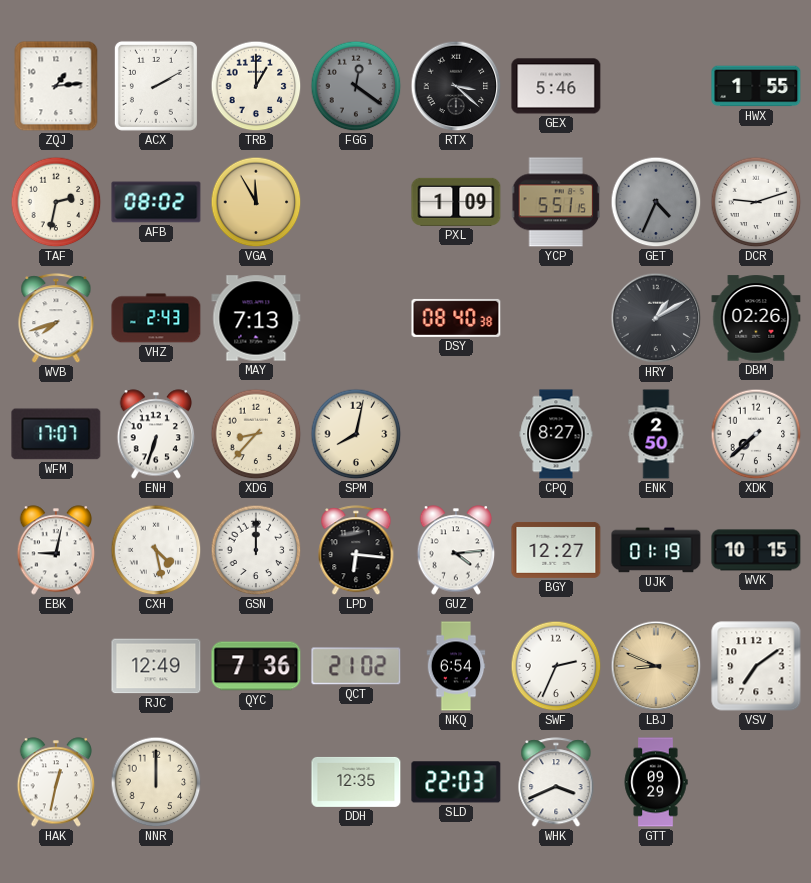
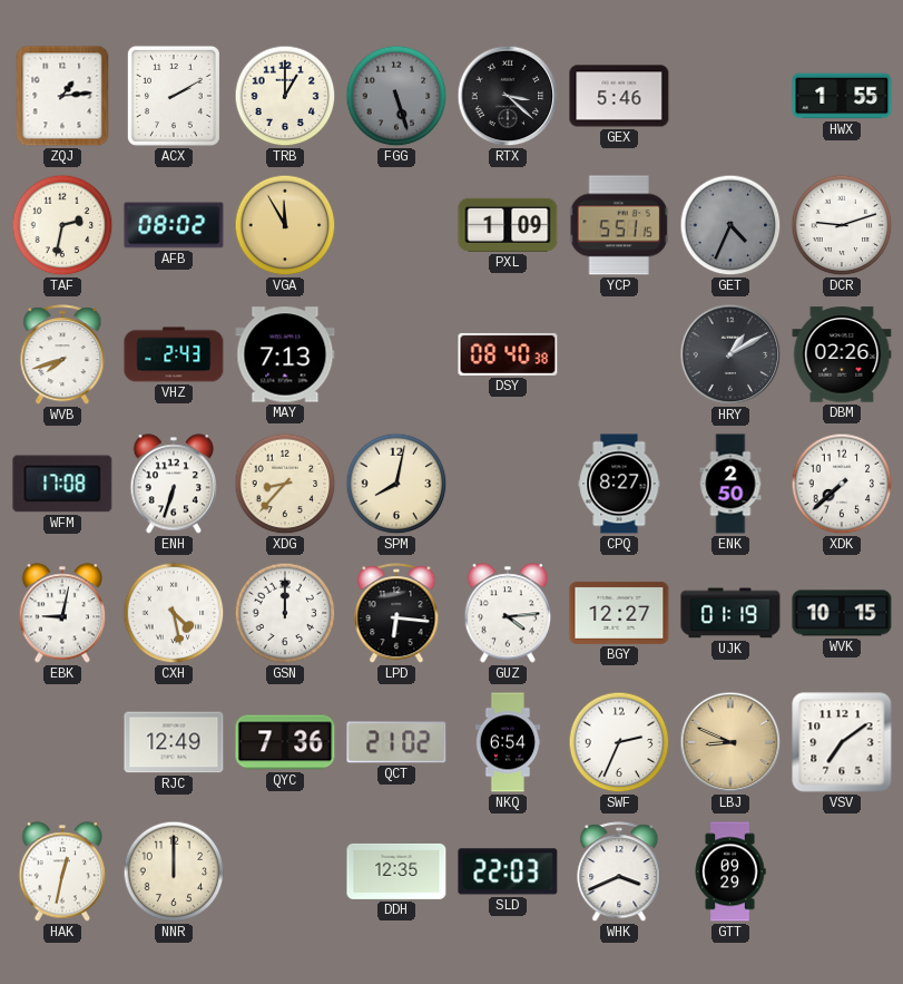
FGG: 12:21 -> 5:27 (396, 96)
WFM: 17:07 -> 17:08 (62, 484)
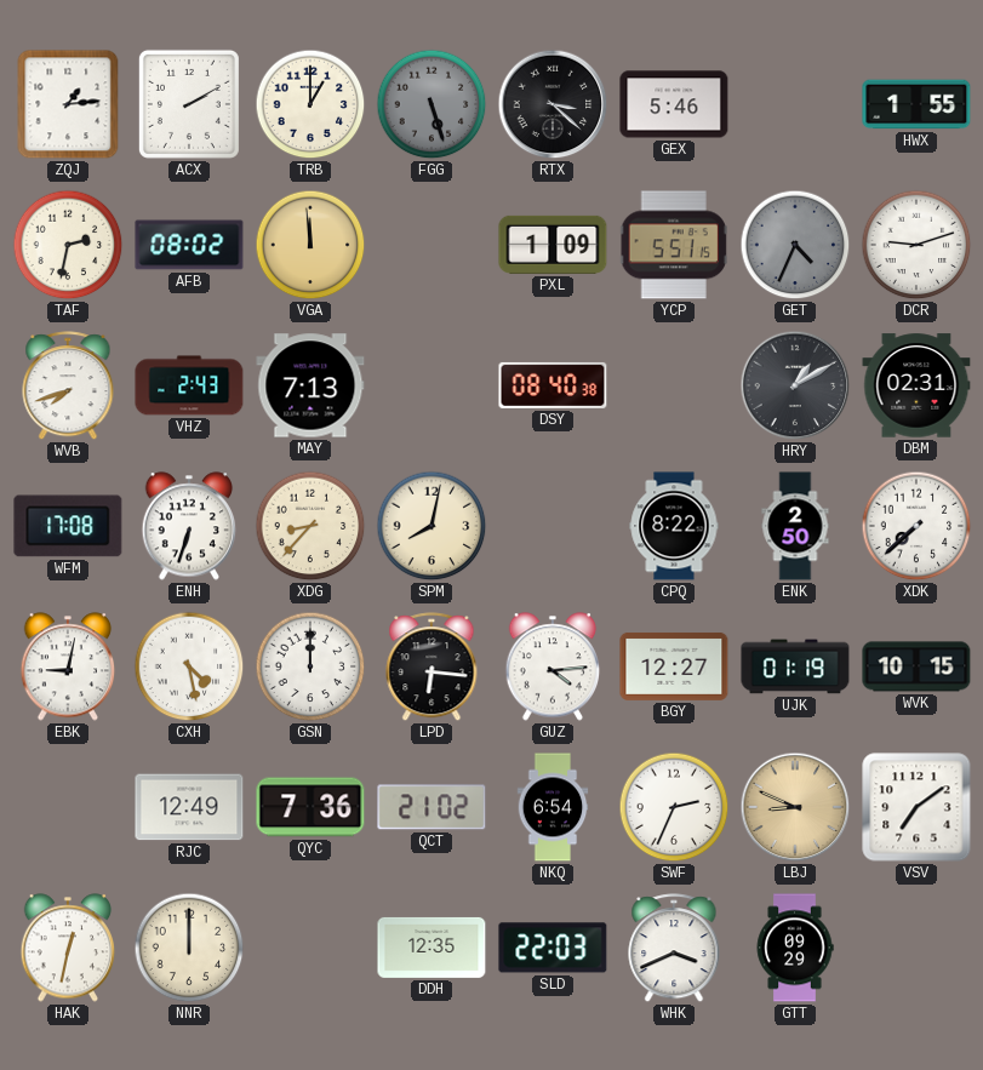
VGA: 11:55 -> 11:59 (310, 245)
DBM: 02:26 -> 02:31 (916, 385)
CPQ: 8:27 -> 8:22 (674, 526)
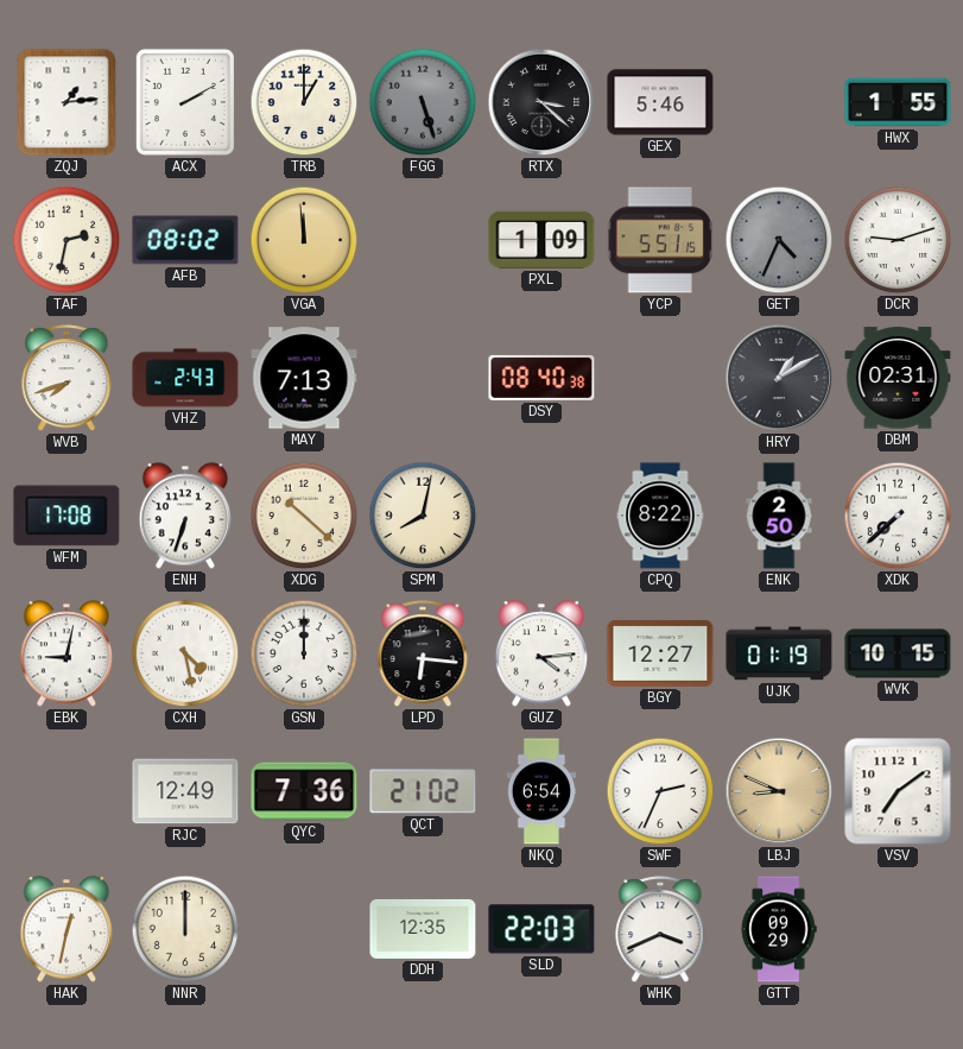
XDG: 8:37 -> 10:22 (304, 516)
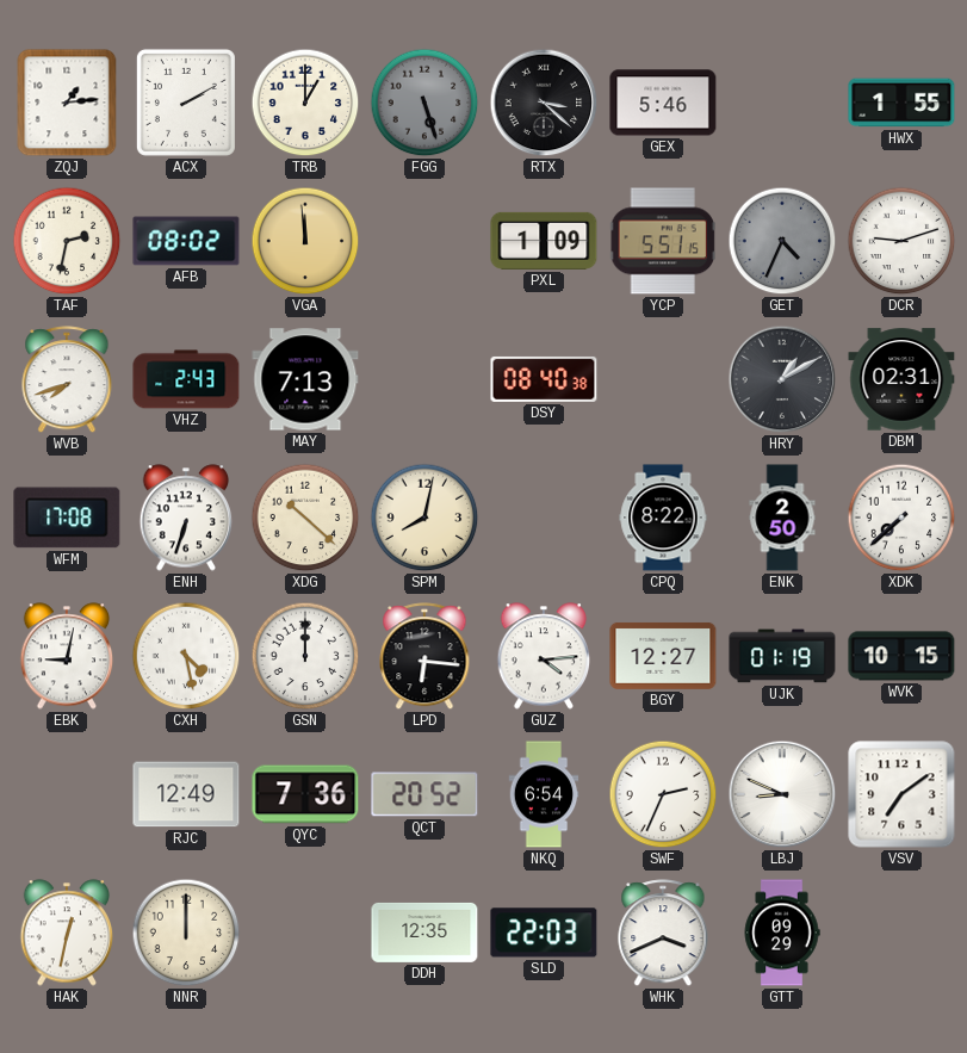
QCT: 21:02 -> 20:52 (424, 794)
LBJ dial: champagne -> white (782, 794)
